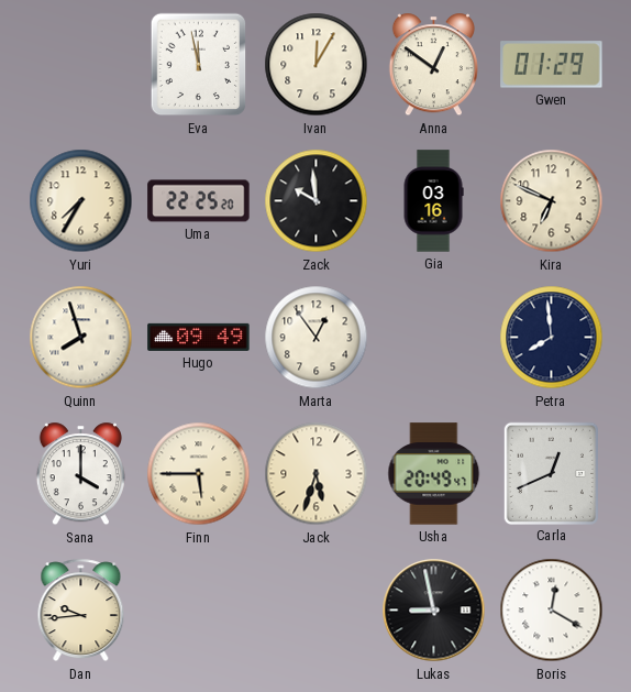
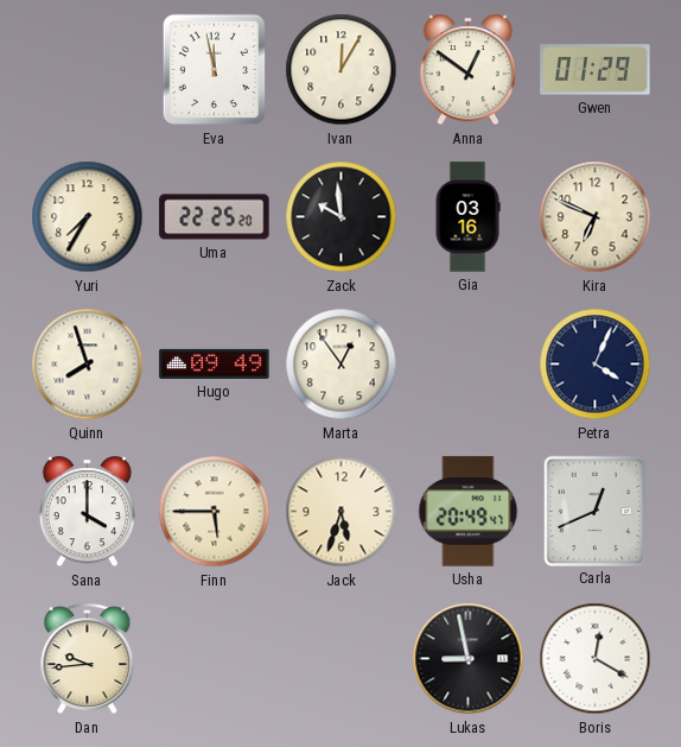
Petra: 7:59 -> 4:04 (596, 365)
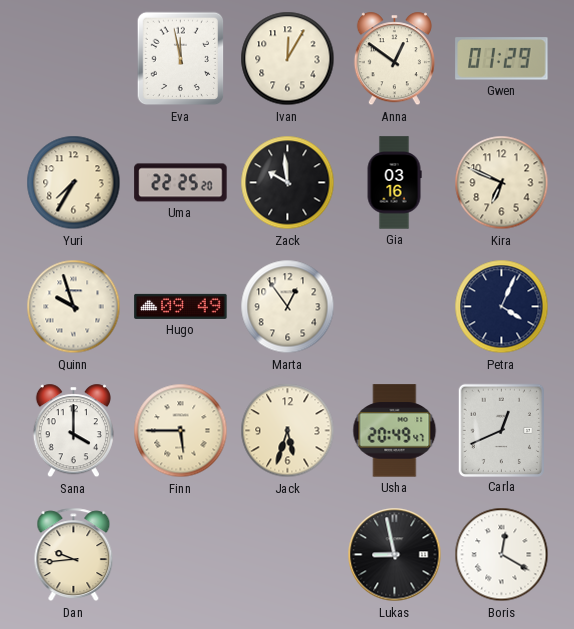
Quinn: 7:57 -> 9:57 (74, 307)
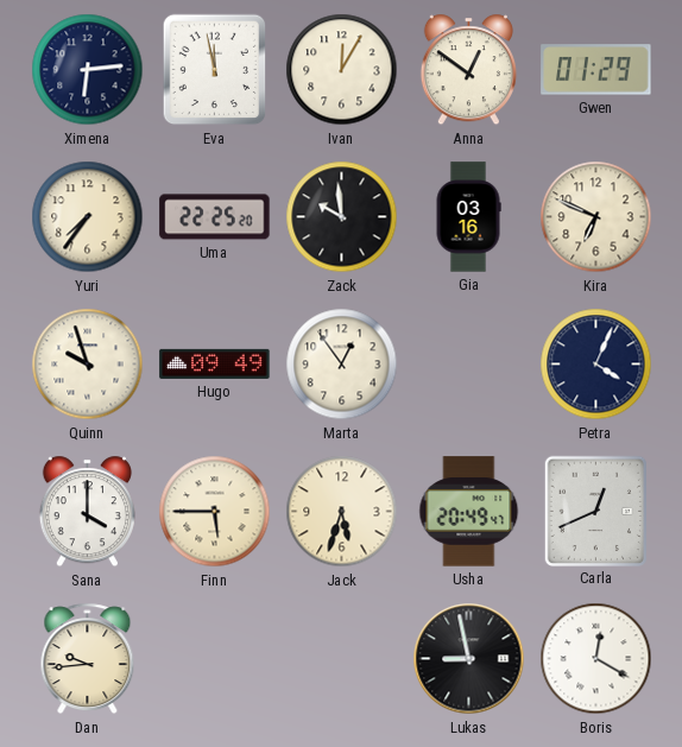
Ximena: none -> 6:14 (88, 70)
Yuri: 7:35 -> 7:36 (88, 217)
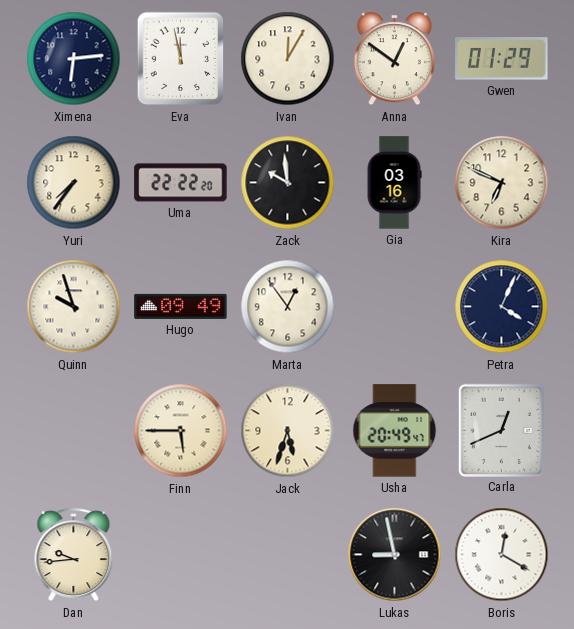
Uma: 22:25 -> 22:22 (181, 183)
Sana: 4:00 -> none (87, 512)
